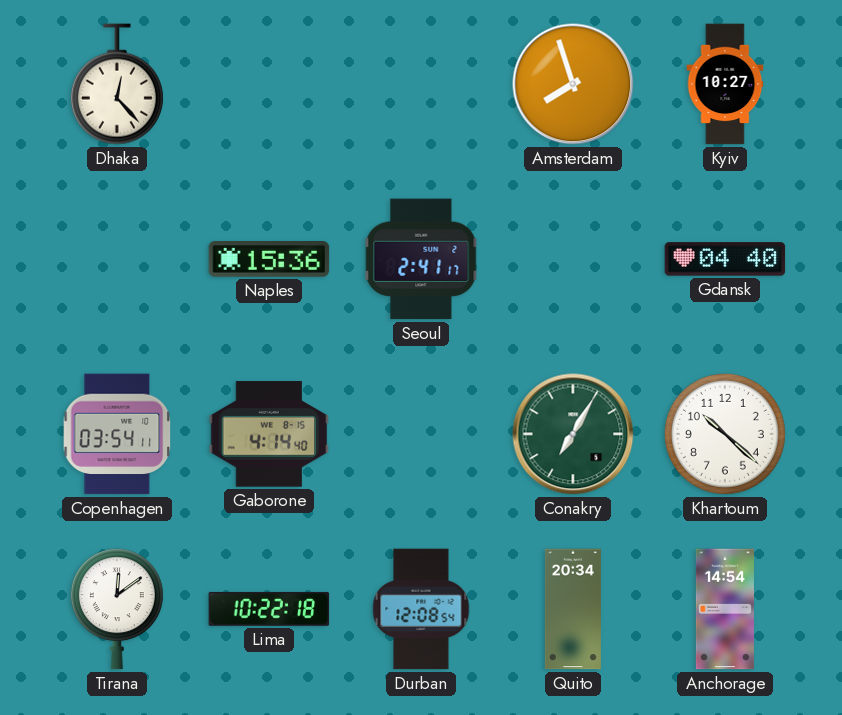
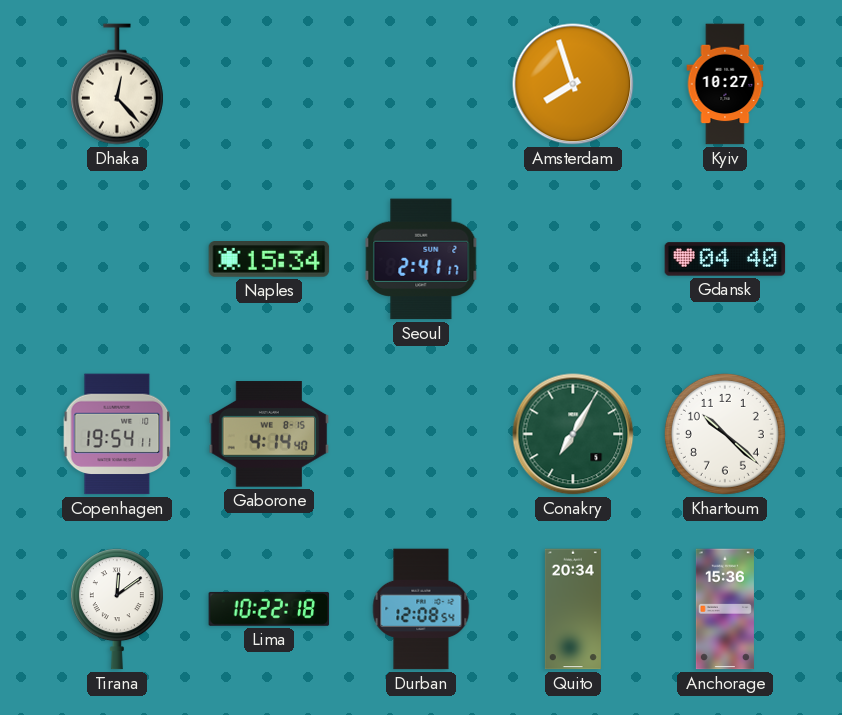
Naples: 15:36 -> 15:34 (269, 260)
Copenhagen: 03:54 -> 19:54 (117, 434)
Anchorage: 14:54 -> 15:36 (725, 609)
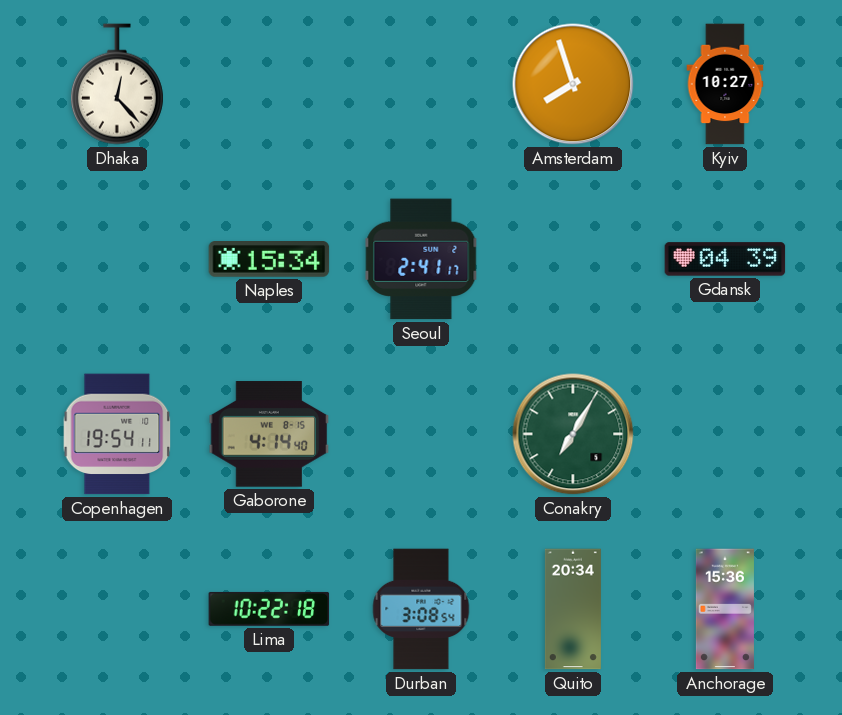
Gdansk: 04:40 -> 04:39 (725, 259)
Khartoum: 10:22 -> none (725, 434)
Tirana: 12:09 -> none (117, 609)
Durban: 12:08 -> 3:08 (421, 609)
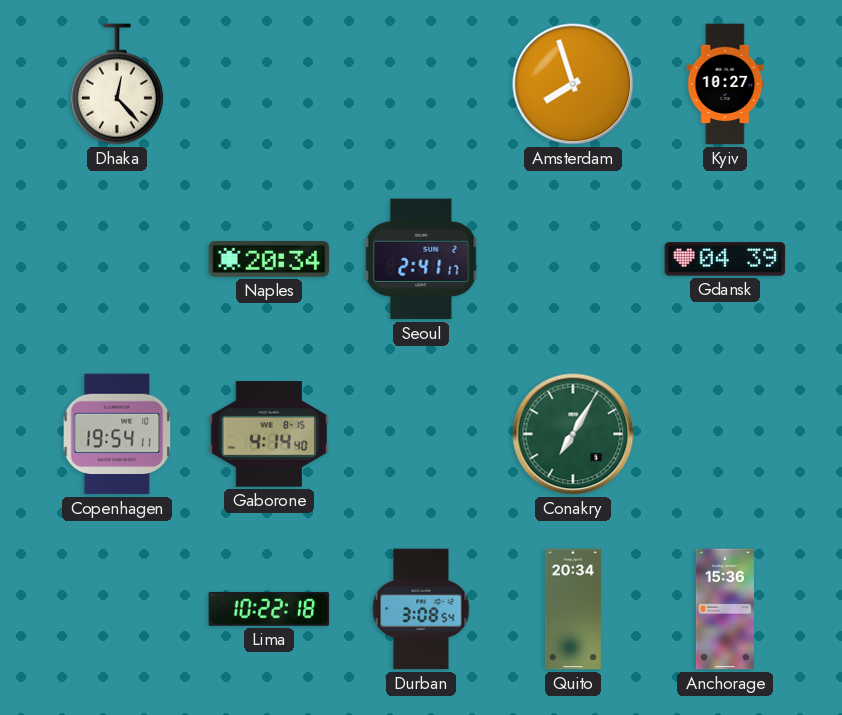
Naples: 15:34 -> 20:34 (269, 260)
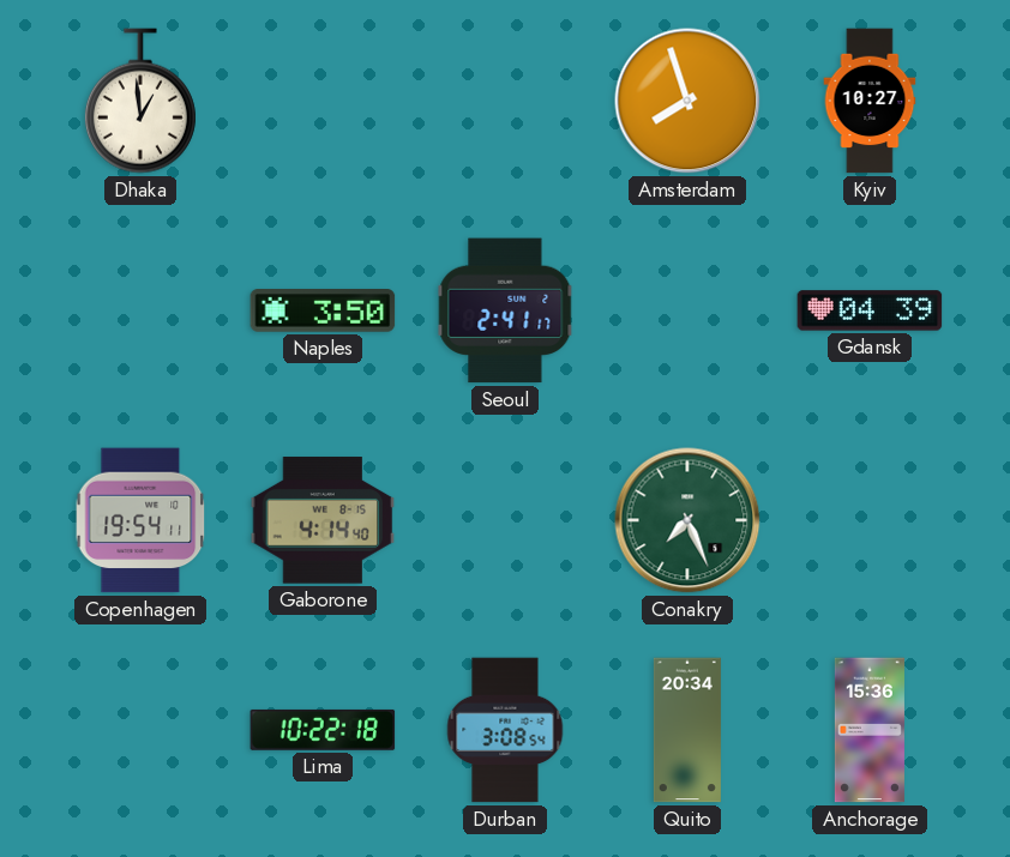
Dhaka: 12:23 -> 12:59 (140, 101)
Naples: 20:34 -> 3:50 (323, 312)
Conakry: 7:05 -> 7:26 (687, 520)
